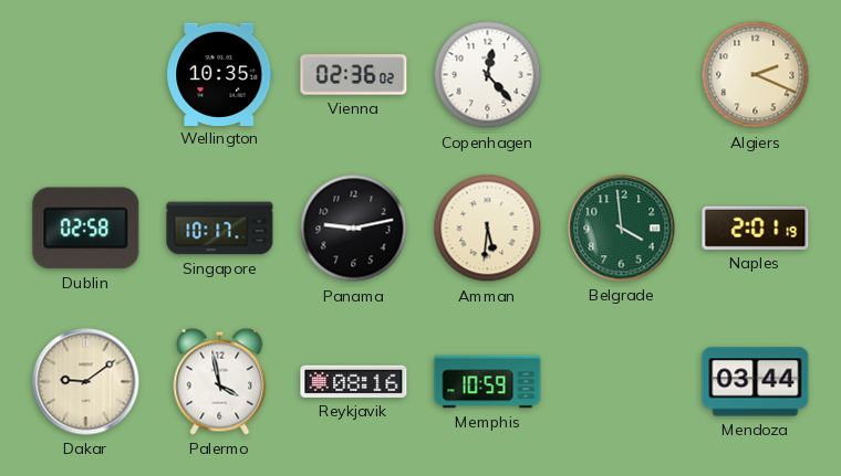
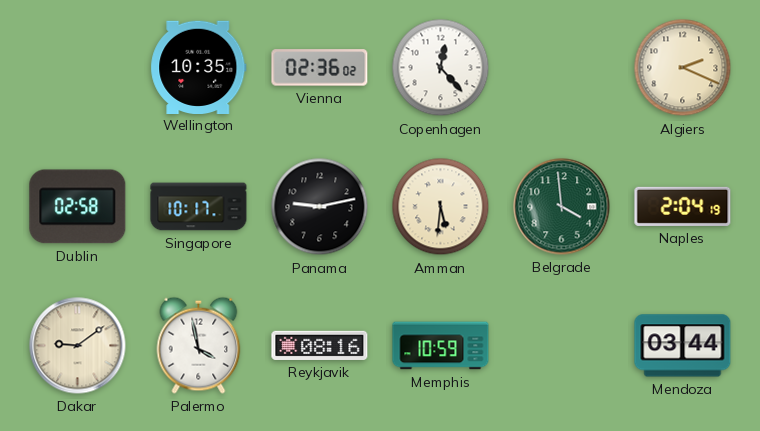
Naples: 2:01 -> 2:04 (683, 206)
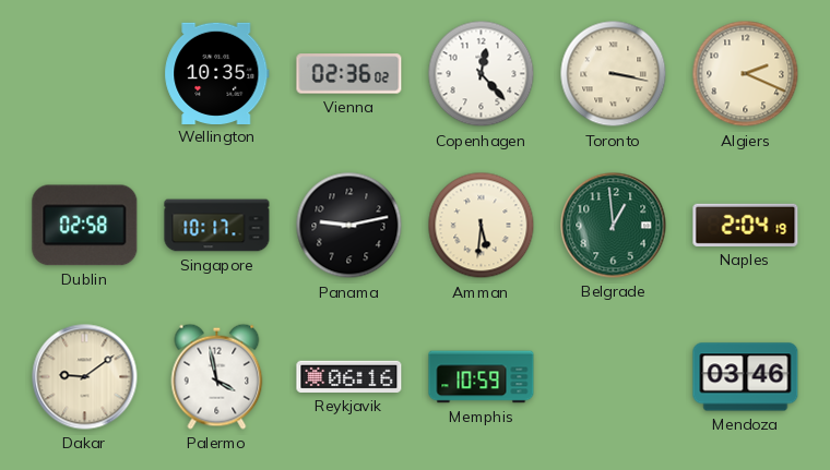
Toronto: none -> 3:17 (614, 74)
Belgrade: 3:59 -> 12:59 (614, 226)
Reykjavik: 08:16 -> 06:16 (349, 376)
Mendoza: 03:44 -> 03:46 (746, 377)
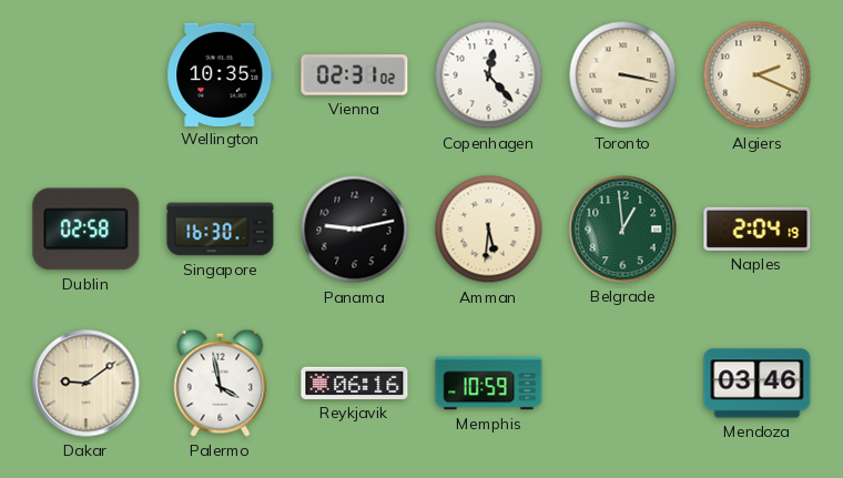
Vienna: 02:36 -> 02:31 (355, 75)
Singapore: 10:17 -> 16:30 (221, 230)
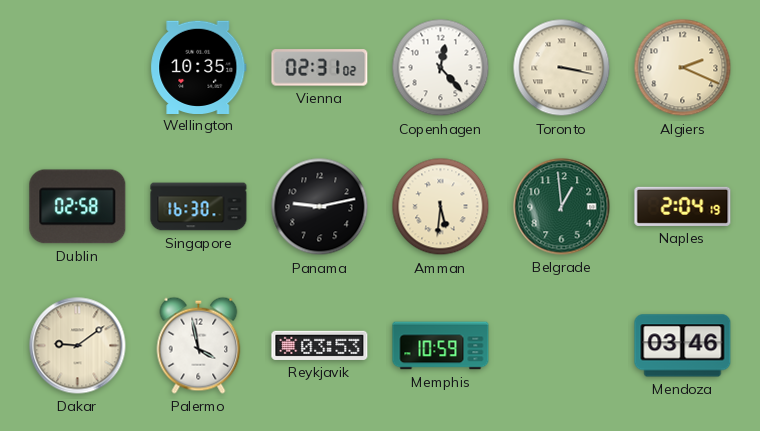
Reykjavik: 06:16 -> 03:53 (320, 345)
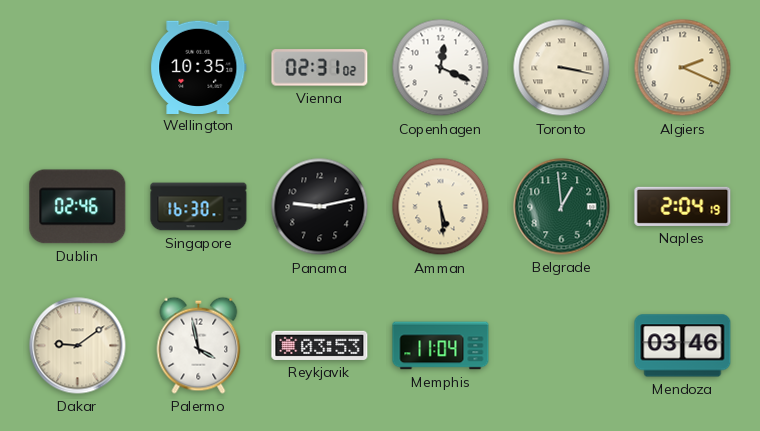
Copenhagen: 12:23 -> 12:19 (441, 68)
Dublin: 02:58 -> 02:46 (78, 207)
Amman: 5:31 -> 5:29 (441, 207)
Memphis: 10:59 -> 11:04 (441, 346)
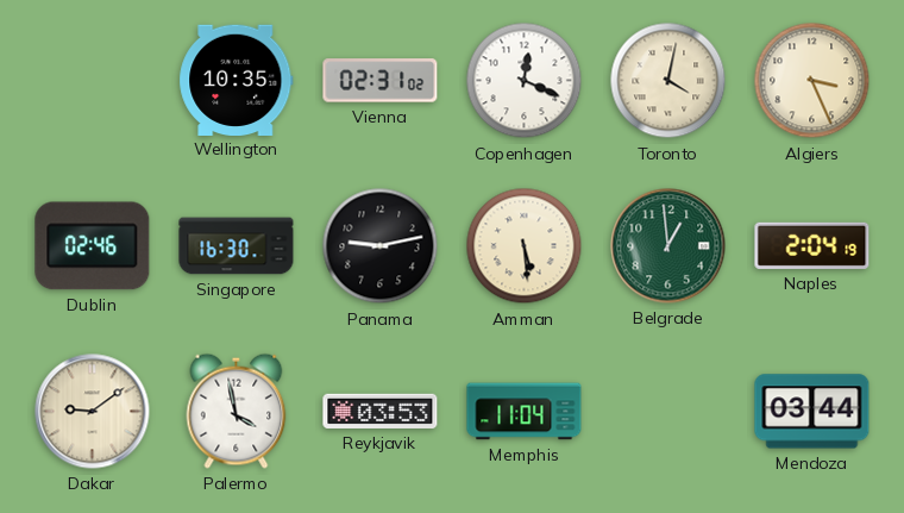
Toronto: 3:17 -> 4:02 (668, 81)
Algiers: 2:19 -> 3:26 (812, 81)
Mendoza: 03:46 -> 03:44 (812, 412)
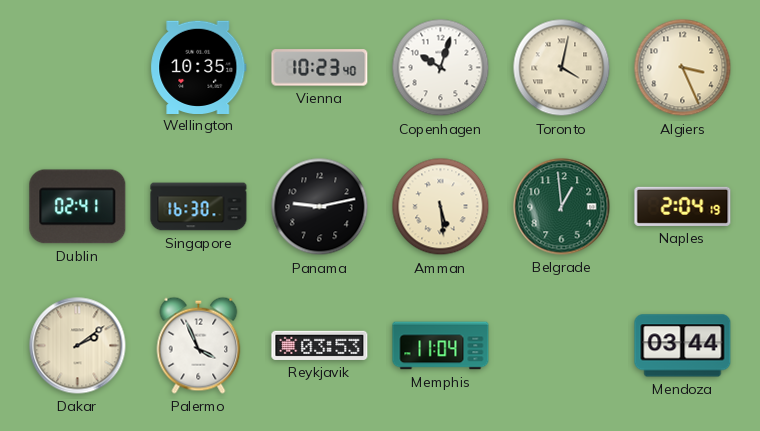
Vienna: 02:31 -> 10:23 (320, 68)
Copenhagen: 12:19 -> 10:03 (441, 68)
Dublin: 02:46 -> 02:41 (78, 207)
Dakar: 9:09 -> 2:09 (78, 346)
Palermo: 3:58 -> 3:56 (199, 345)
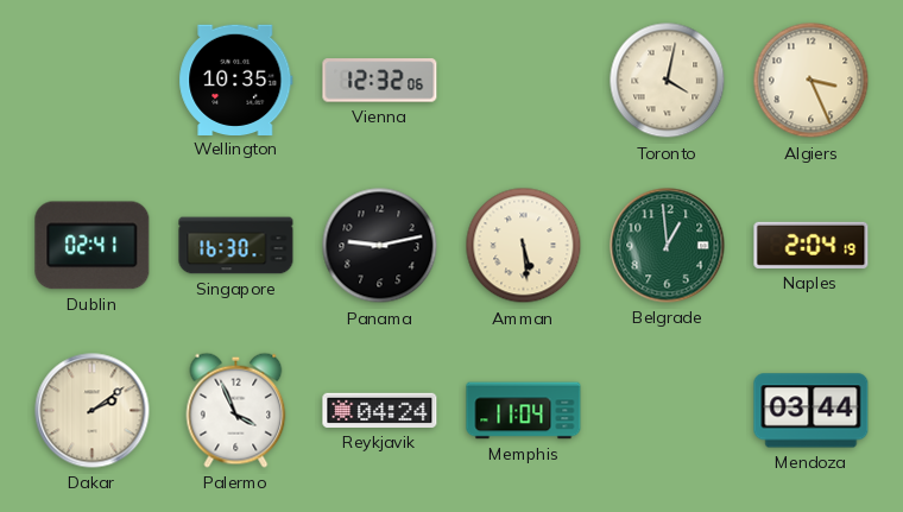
Vienna: 10:23 -> 12:32 (380, 81)
Copenhagen: 10:03 -> none (441, 68)
Reykjavik: 03:53 -> 04:24 (380, 410)
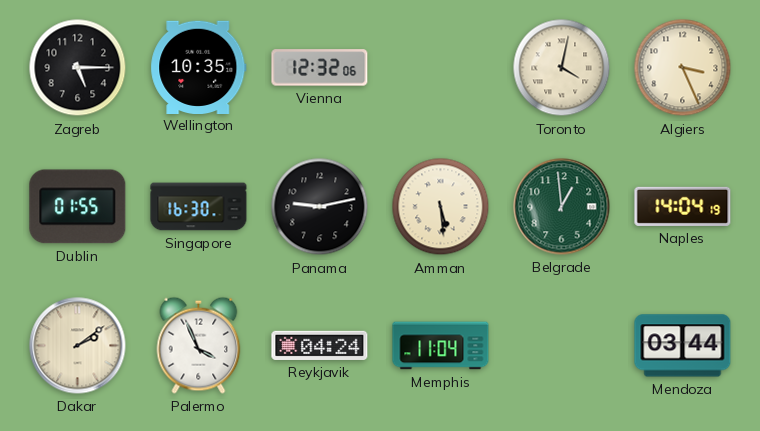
Zagreb: none -> 5:15 (78, 68)
Dublin: 02:41 -> 01:55 (78, 207)
Naples: 2:04 -> 14:04 (683, 206)
